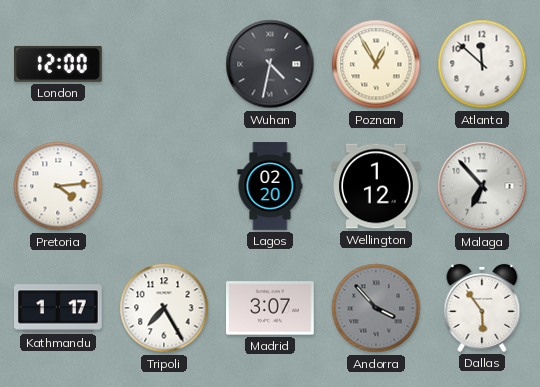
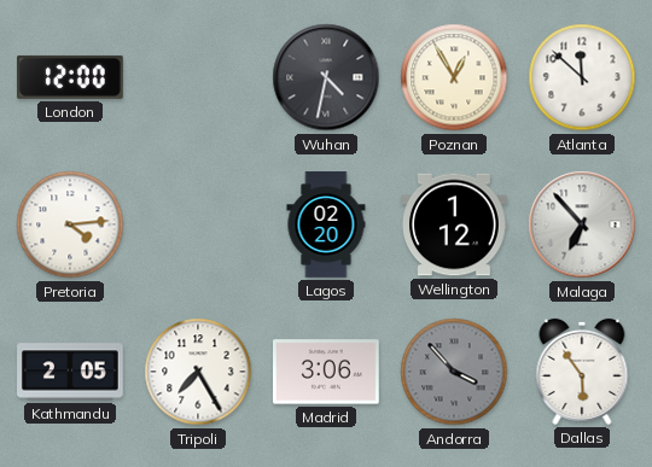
Kathmandu: 1:17 -> 2:05 (71, 372)
Madrid: 3:07 -> 3:06 (327, 372)
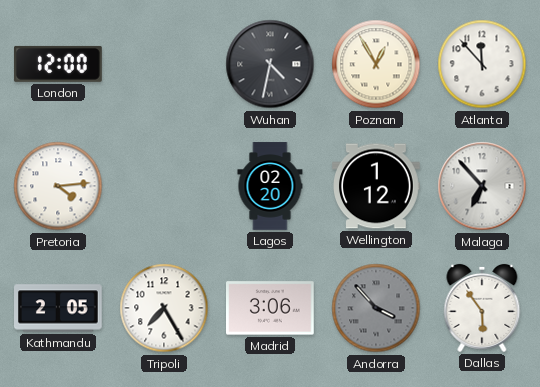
Atlanta: 11:52 -> 11:53 (482, 64)
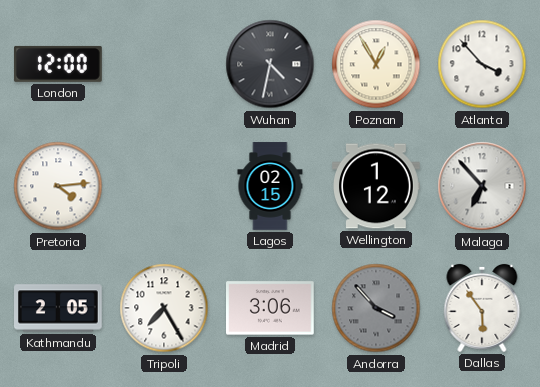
Atlanta: 11:53 -> 3:53 (482, 64)
Lagos: 02:20 -> 02:15 (270, 186)
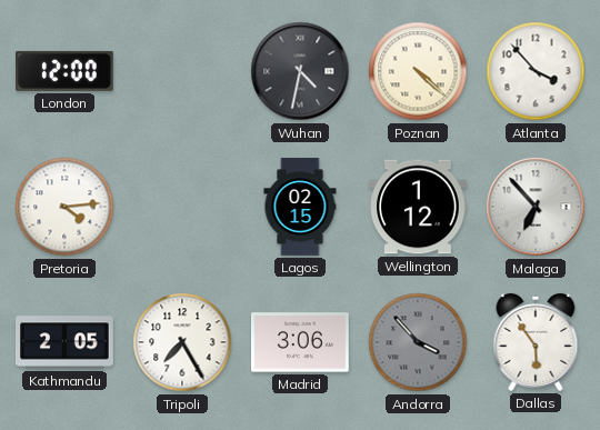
Poznan: 12:55 -> 4:22 (418, 71)
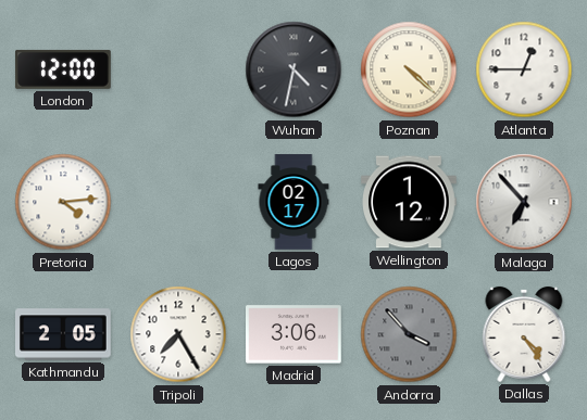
Atlanta: 3:53 -> 12:45 (524, 69)
Lagos: 02:15 -> 02:17 (293, 202)
Dallas: 5:54 -> 4:24 (524, 334)
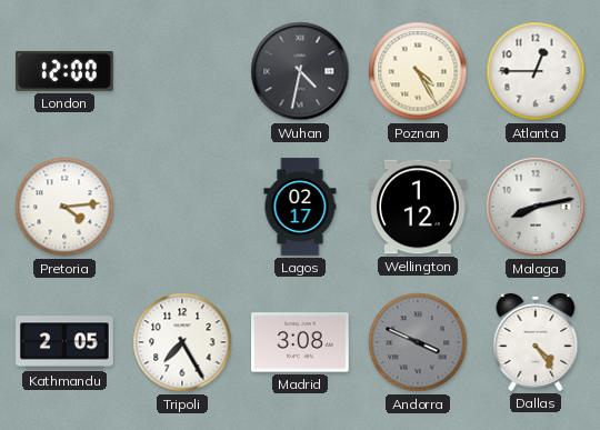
Poznan: 4:22 -> 4:25 (418, 71)
Malaga: 6:53 -> 8:13 (536, 207)
Madrid: 3:06 -> 3:08 (301, 342)
Andorra: 3:53 -> 3:49 (418, 342)
